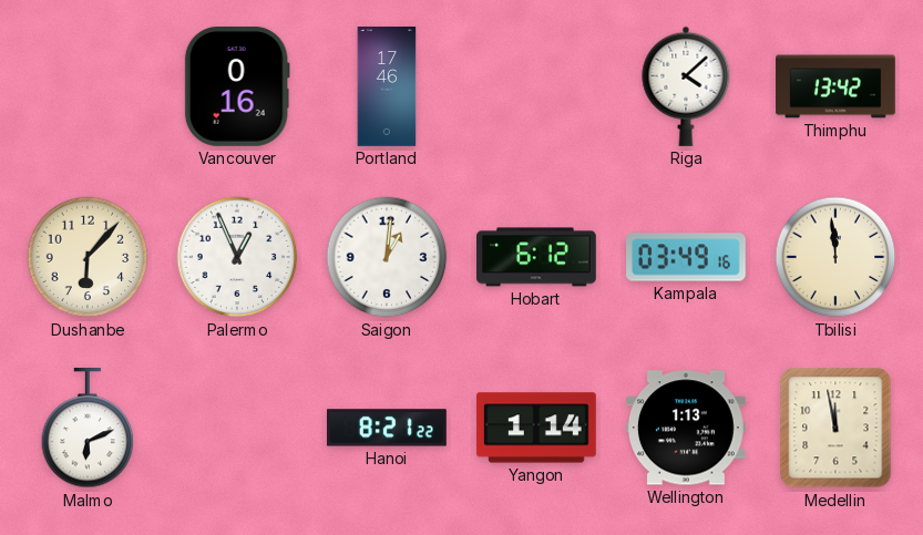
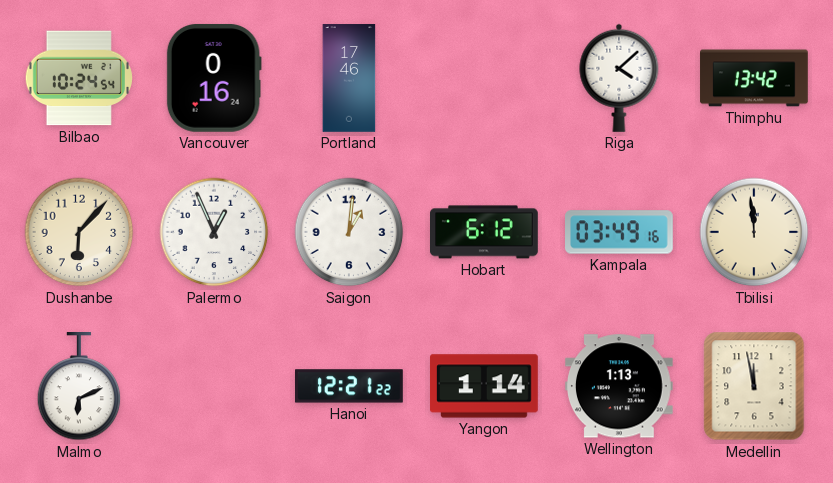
Bilbao: none -> 10:24 (79, 78)
Hanoi: 8:21 -> 12:21 (350, 386)
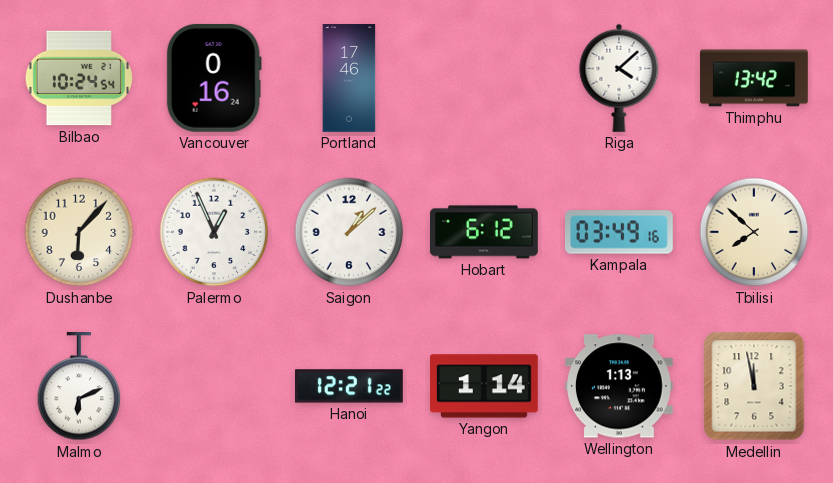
Saigon: 1:01 -> 1:08 (349, 232)
Tbilisi: 11:59 -> 7:52 (754, 232)
